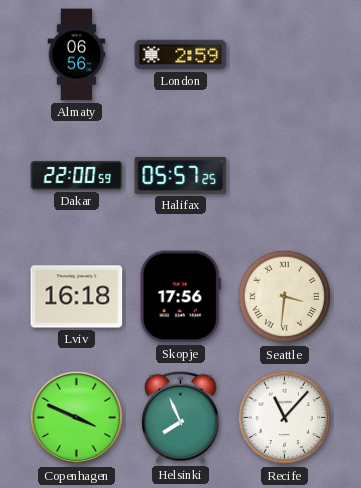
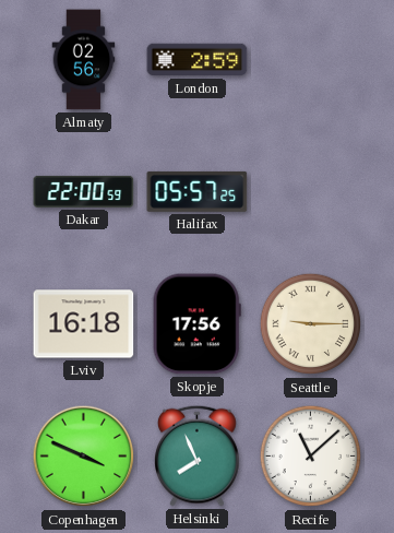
Almaty: 06:56 -> 02:56 (84, 60)
Seattle: 3:31 -> 9:15 (311, 324)
Recife: 11:07 -> 11:08 (311, 457)
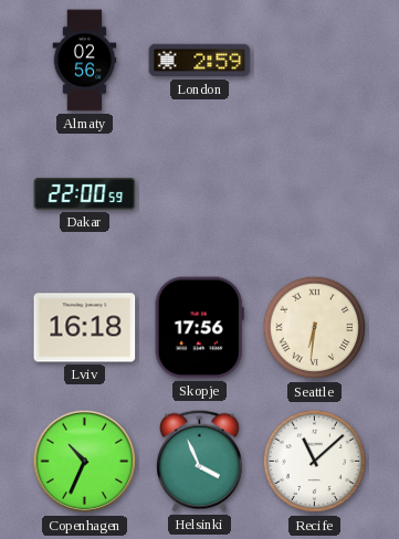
Halifax: 05:57 -> none (198, 191)
Seattle: 9:15 -> 6:31 (315, 328)
Copenhagen: 3:49 -> 10:34 (85, 462)
Helsinki: 7:56 -> 3:56 (200, 461)
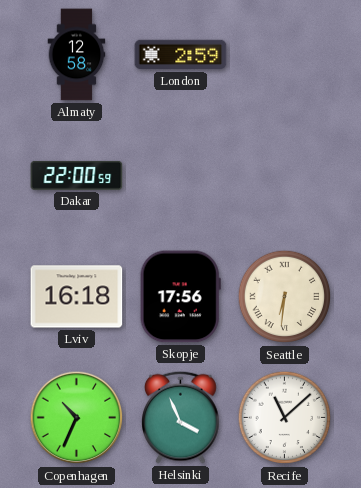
Almaty: 02:56 -> 12:58 (77, 55)
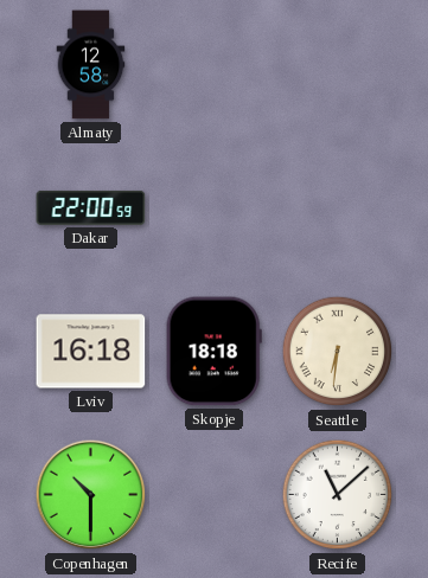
London: 2:59 -> none (181, 55)
Skopje: 17:56 -> 18:18 (213, 352)
Copenhagen: 10:34 -> 10:30 (91, 495)
Helsinki: 3:56 -> none (181, 417)
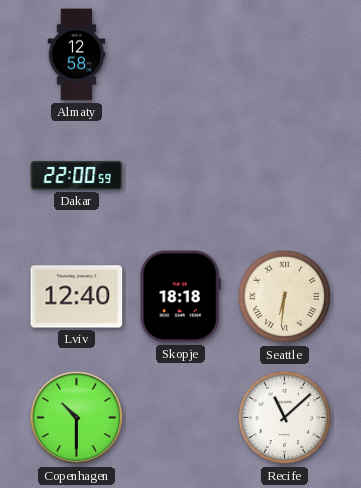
Lviv: 16:18 -> 12:40 (77, 297)
